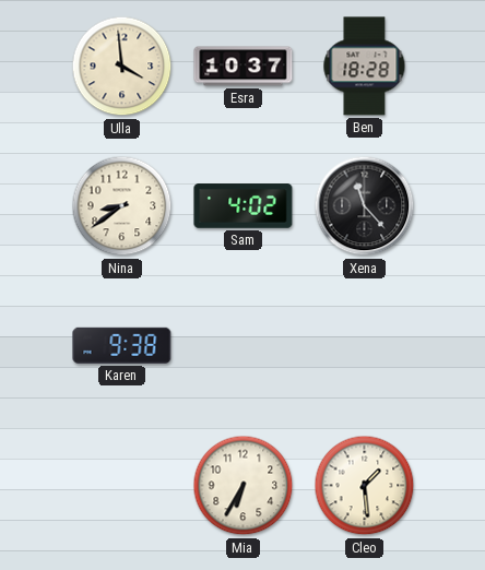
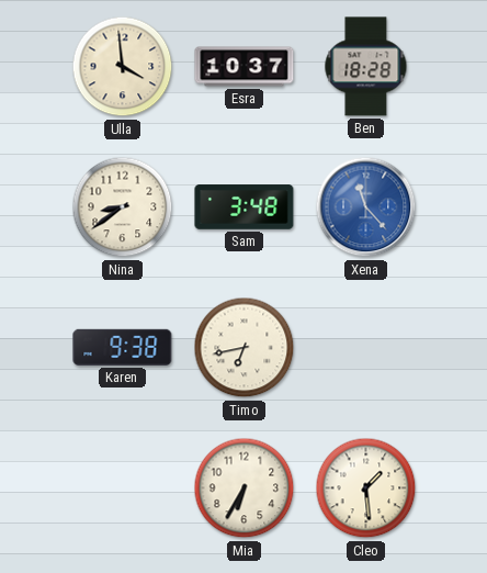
Sam: 4:02 -> 3:48 (245, 207)
Xena dial: black -> blue (366, 207)
Timo: none -> 6:43 (245, 348)
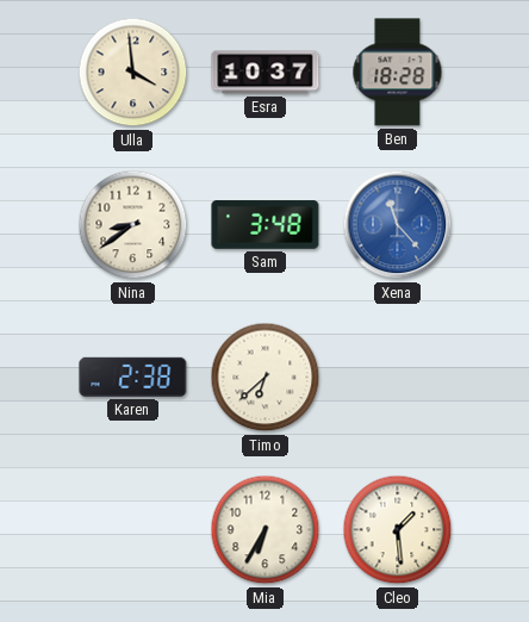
Karen: 9:38 -> 2:38 (133, 377)
Timo: 6:43 -> 6:38 (266, 378)
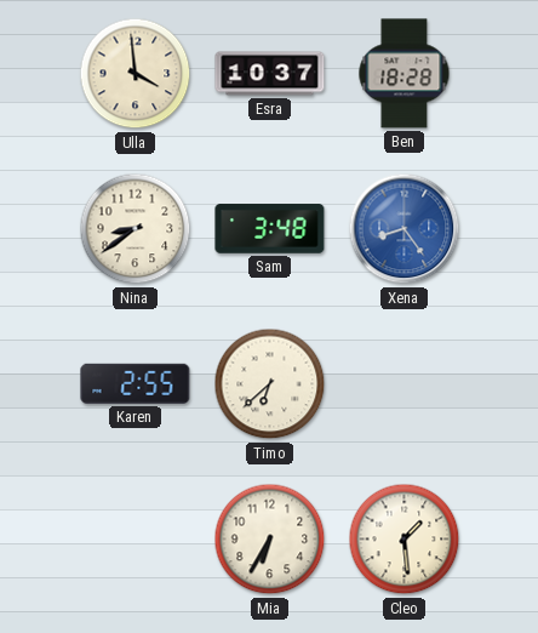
Xena: 11:23 -> 8:24 (405, 229)
Karen: 2:38 -> 2:55 (136, 383)
